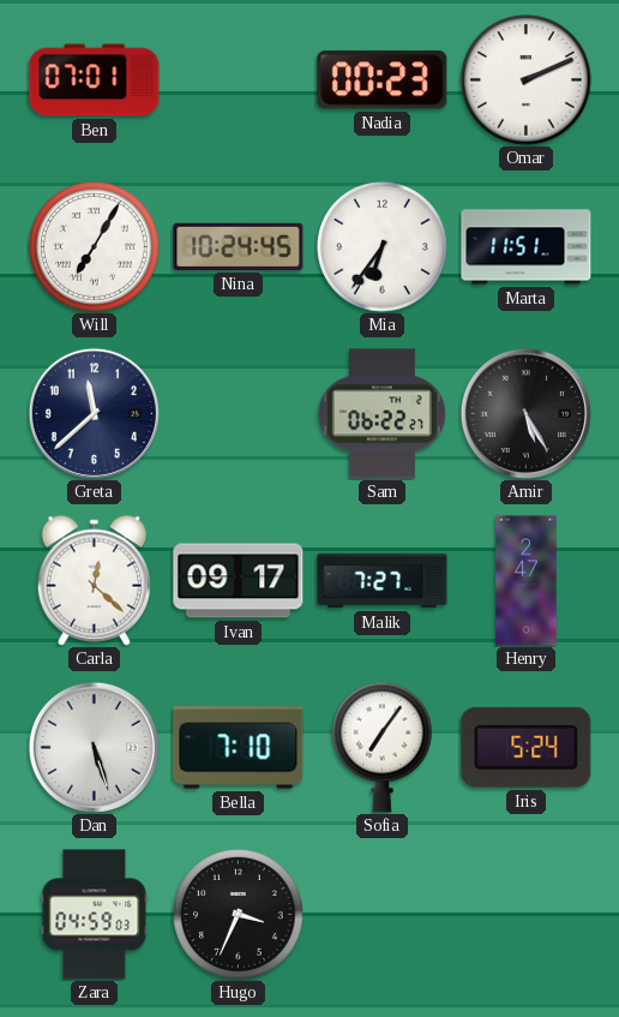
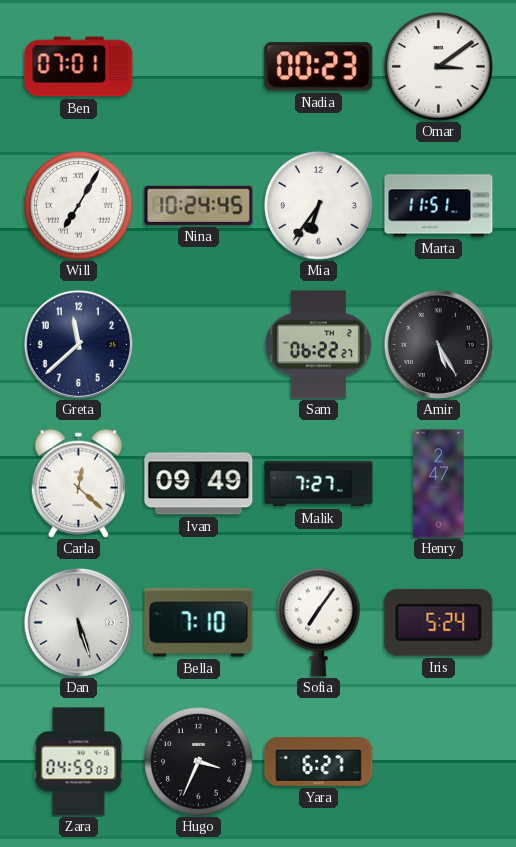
Omar: 2:11 -> 3:09 (439, 67)
Ivan: 09:17 -> 09:49 (199, 484)
Yara: none -> 6:27 (319, 761)
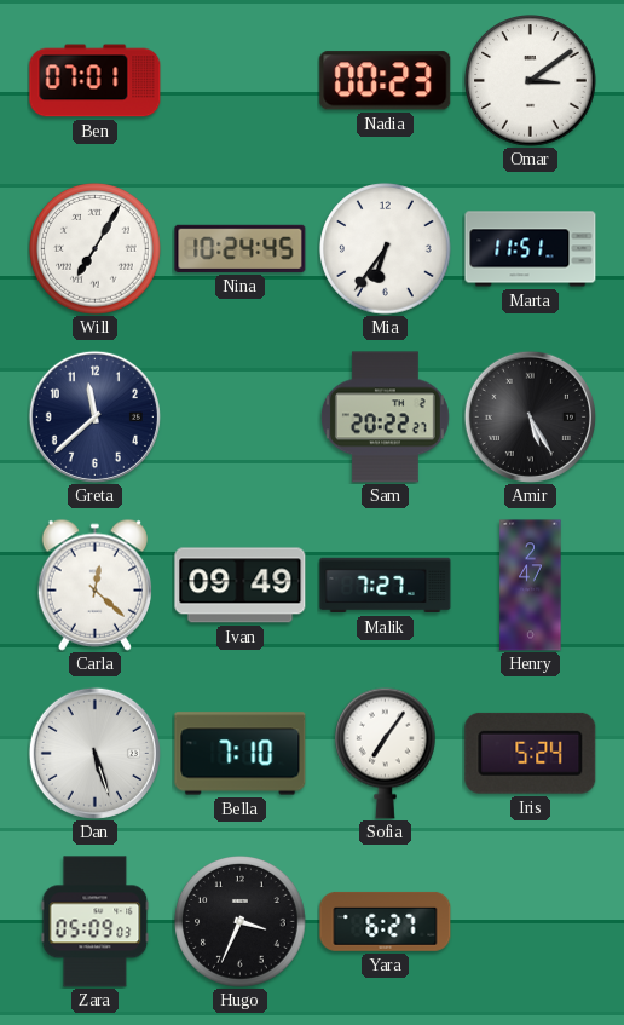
Sam: 06:22 -> 20:22 (385, 418)
Zara: 04:59 -> 05:09 (96, 922)
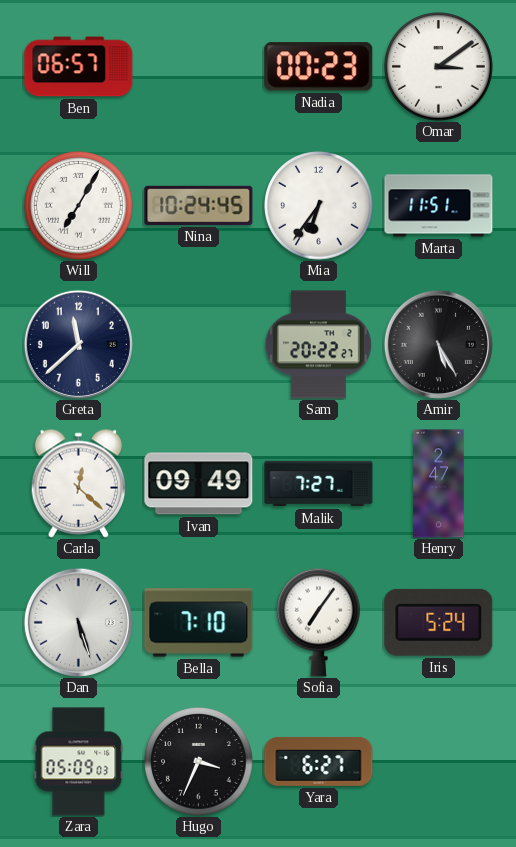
Ben: 07:01 -> 06:57 (79, 67)
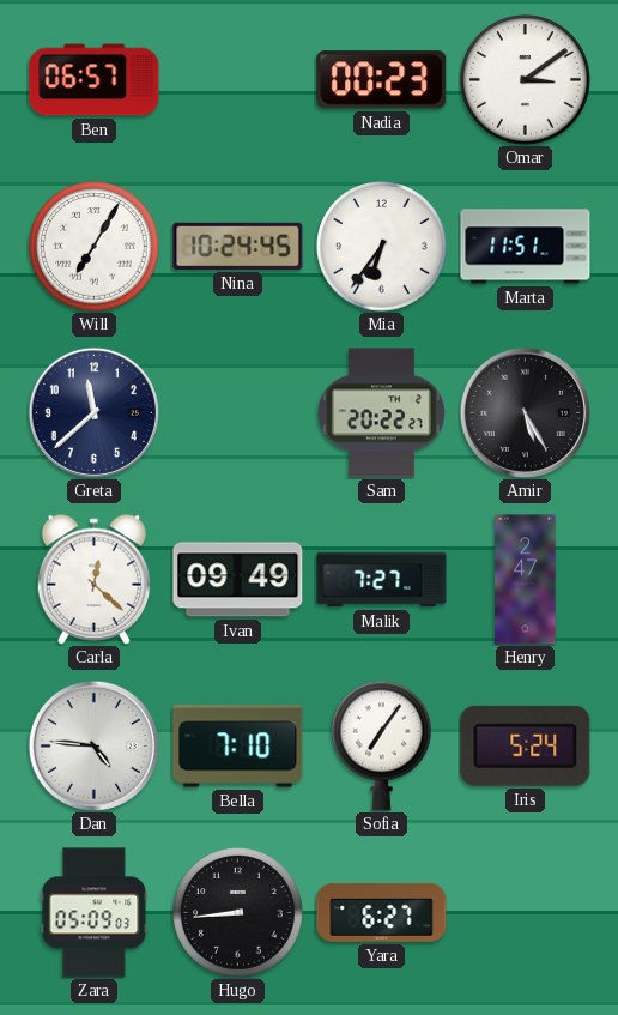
Dan: 5:27 -> 4:46 (93, 745)
Hugo: 3:34 -> 8:44 (238, 913)
